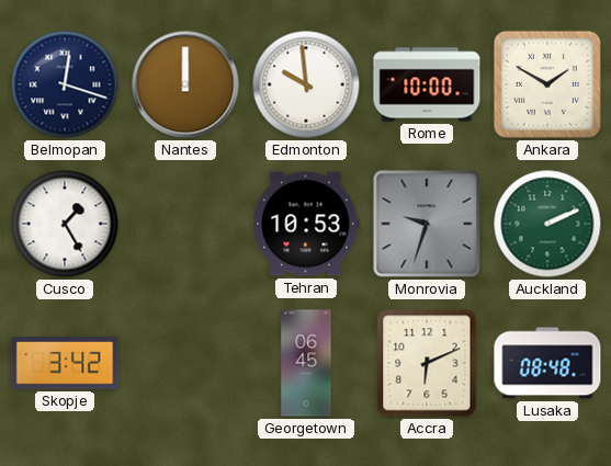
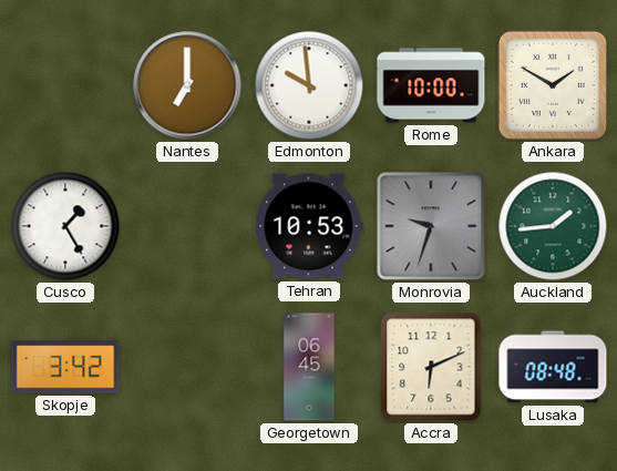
Belmopan: 12:18 -> none (65, 84)
Nantes: 12:00 -> 7:00 (187, 85)
Auckland: 2:11 -> 1:44 (553, 226)
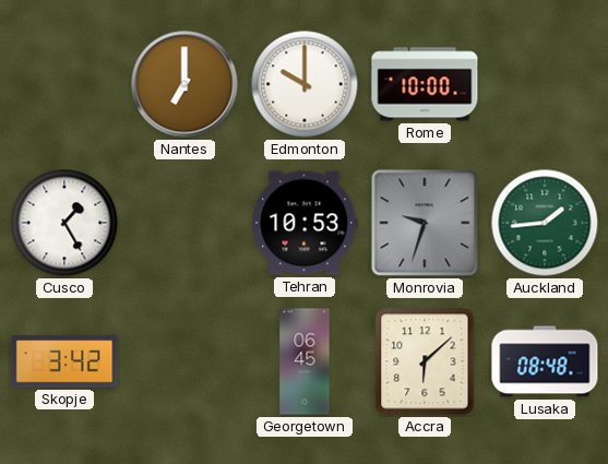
Edmonton: 9:59 -> 10:00 (305, 84)
Ankara: 1:50 -> none (553, 85)
Accra: 6:11 -> 6:08 (425, 361)
